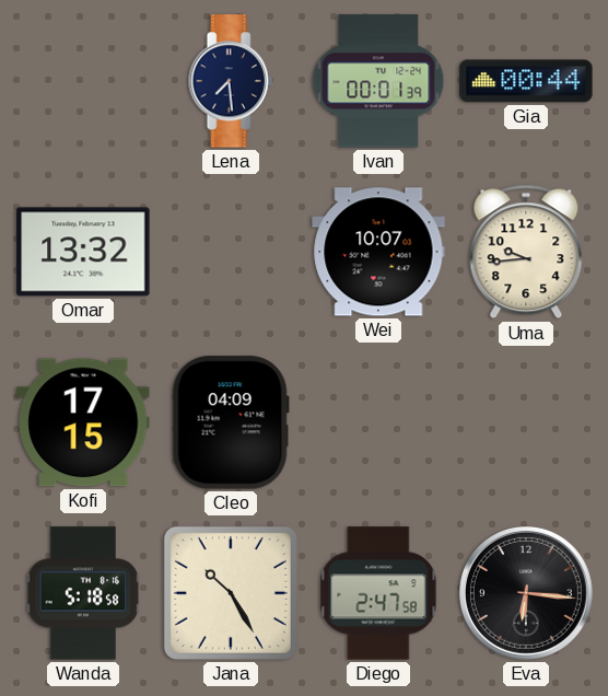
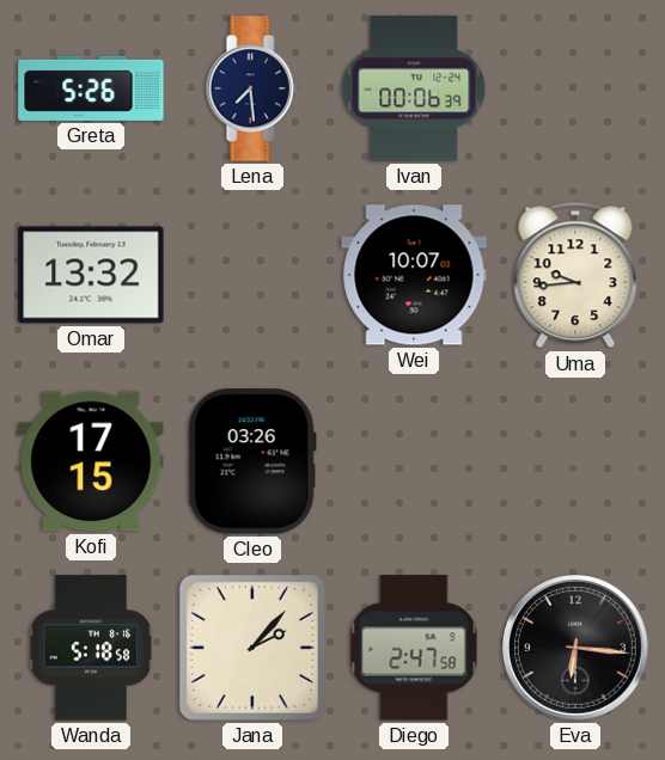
Greta: none -> 5:26 (91, 88)
Ivan: 00:01 -> 00:06 (414, 88)
Gia: 00:44 -> none (526, 81)
Cleo: 04:09 -> 03:26 (252, 461)
Jana: 10:25 -> 2:07 (252, 648)
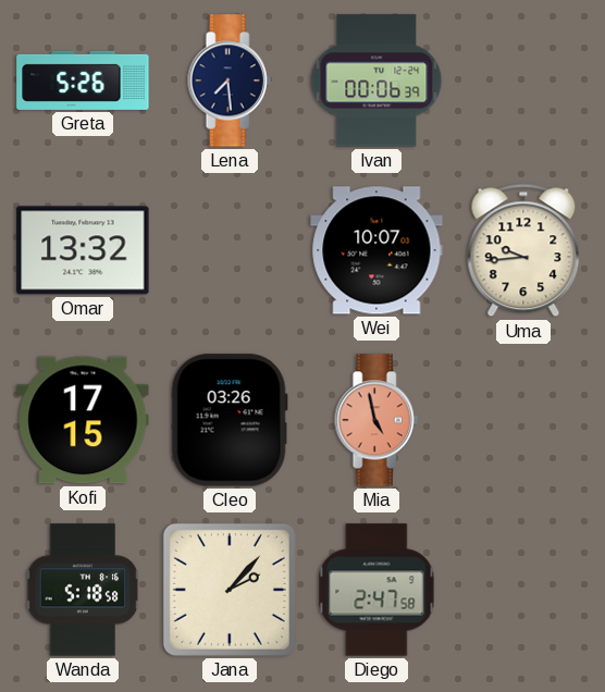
Mia: none -> 4:58 (376, 420)
Eva: 6:16 -> none (576, 649)
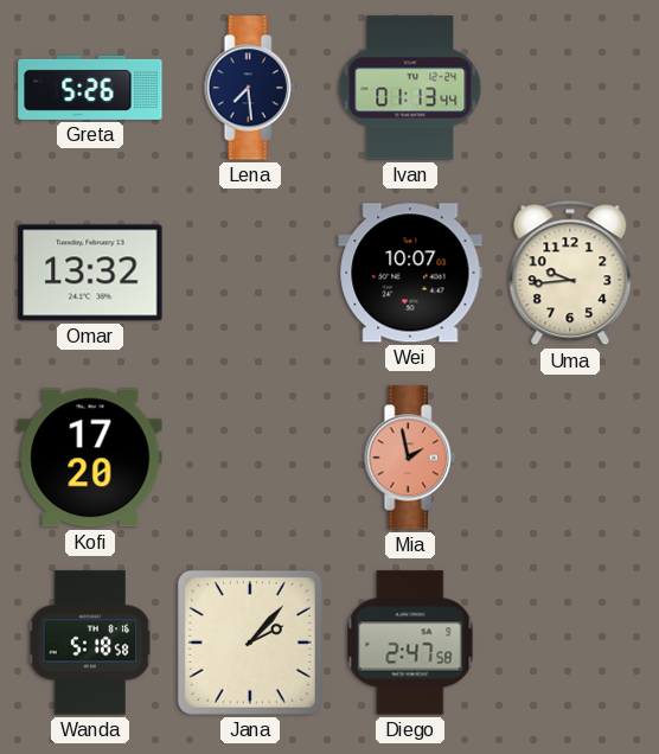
Ivan: 00:06 -> 01:13 (410, 88)
Kofi: 17:15 -> 17:20 (90, 458)
Cleo: 03:26 -> none (230, 420)
Mia: 4:58 -> 1:58 (410, 458)
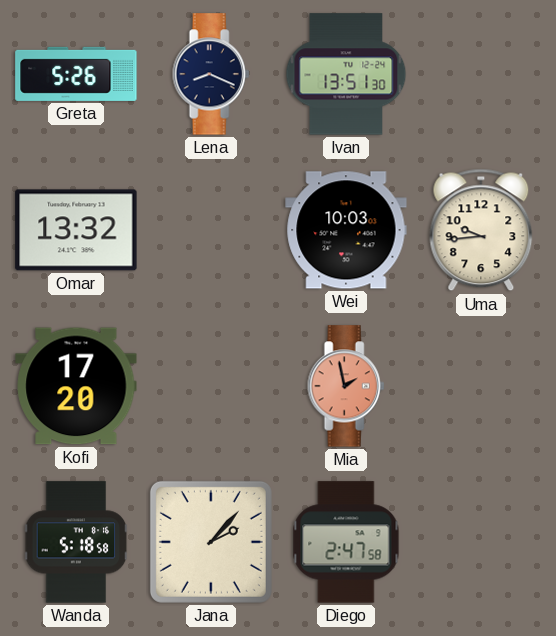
Lena: 7:29 -> 8:19 (211, 74)
Ivan: 01:13 -> 13:51 (346, 74)
Wei: 10:07 -> 10:03 (346, 230)
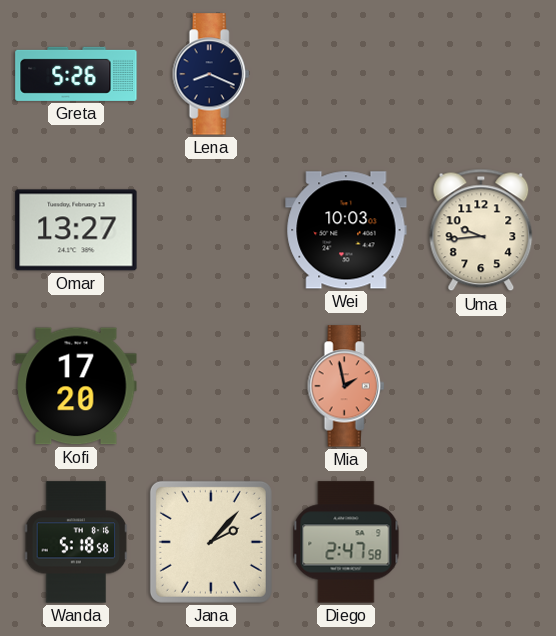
Ivan: 13:51 -> none (346, 74)
Omar: 13:32 -> 13:27 (76, 230)
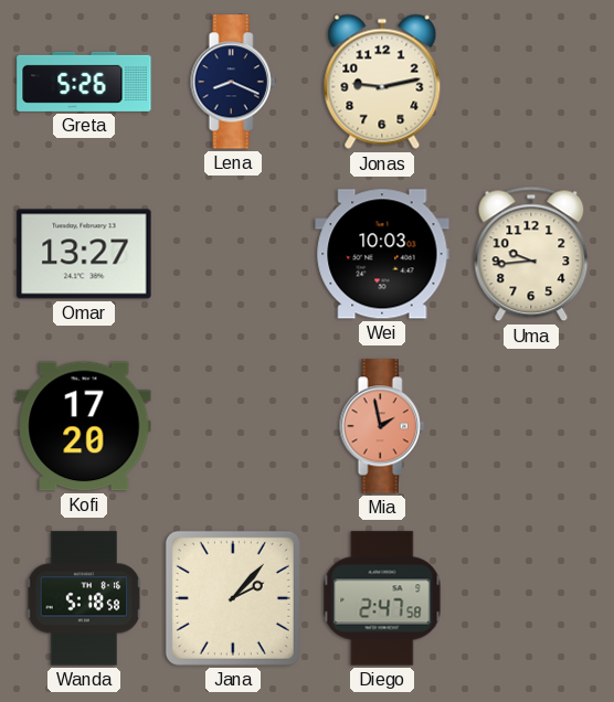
Jonas: none -> 9:13 (382, 82)
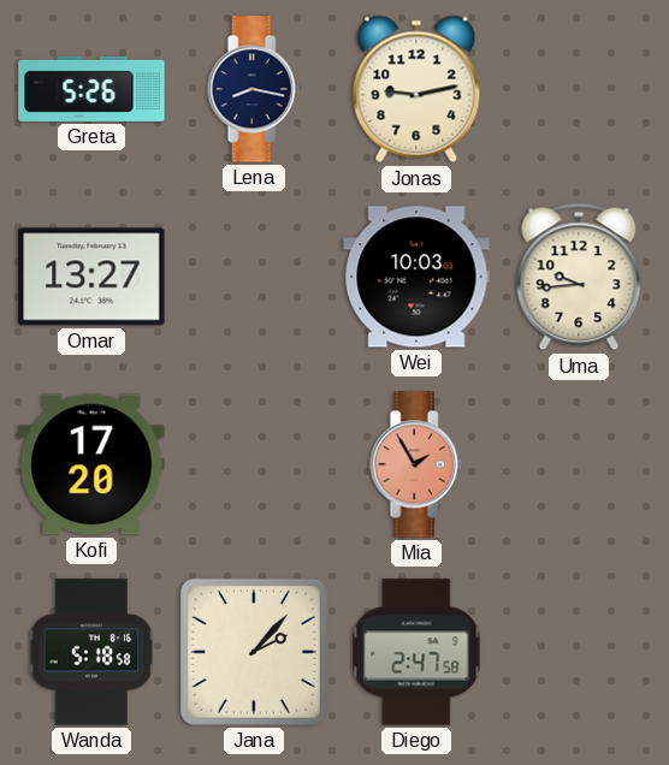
Lena: 8:19 -> 8:17 (254, 89)
Mia: 1:58 -> 1:55 (416, 464)
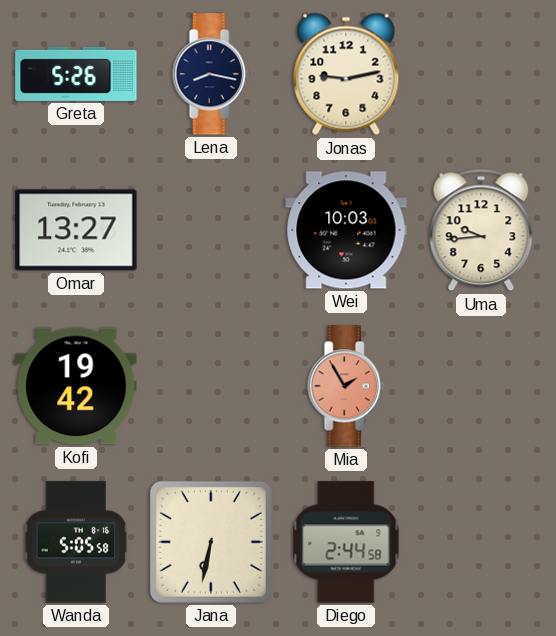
Kofi: 17:20 -> 19:42 (76, 386)
Wanda: 5:18 -> 5:05 (76, 542)
Jana: 2:07 -> 6:32 (211, 542)
Diego: 2:47 -> 2:44 (346, 542)
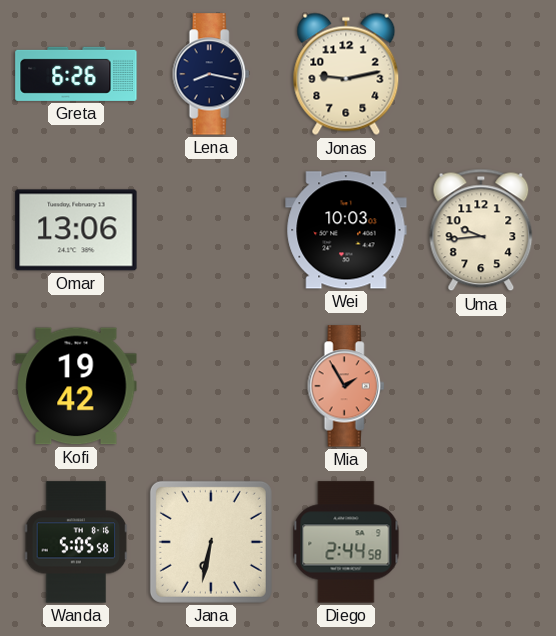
Greta: 5:26 -> 6:26 (76, 74)
Omar: 13:27 -> 13:06 (76, 230)
